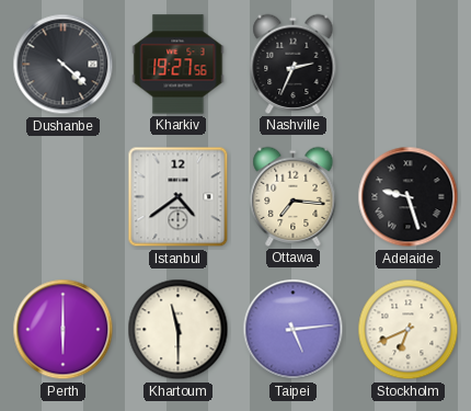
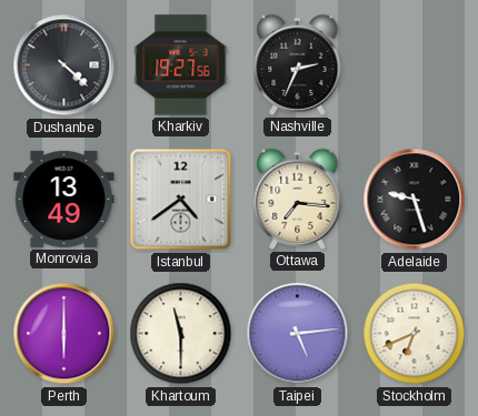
Monrovia: none -> 13:49 (64, 199)
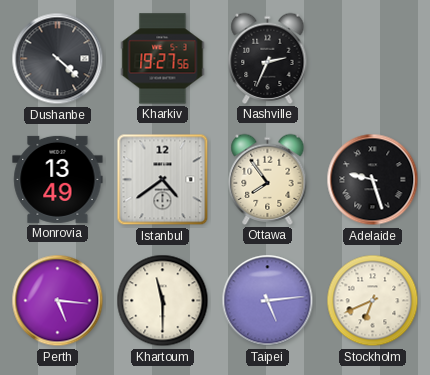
Ottawa: 7:16 -> 7:54 (268, 179)
Perth: 6:00 -> 5:16 (58, 301)
